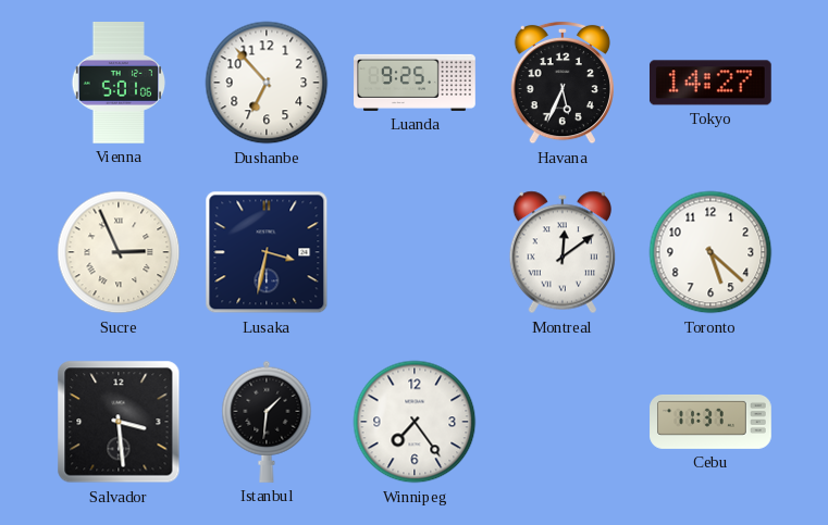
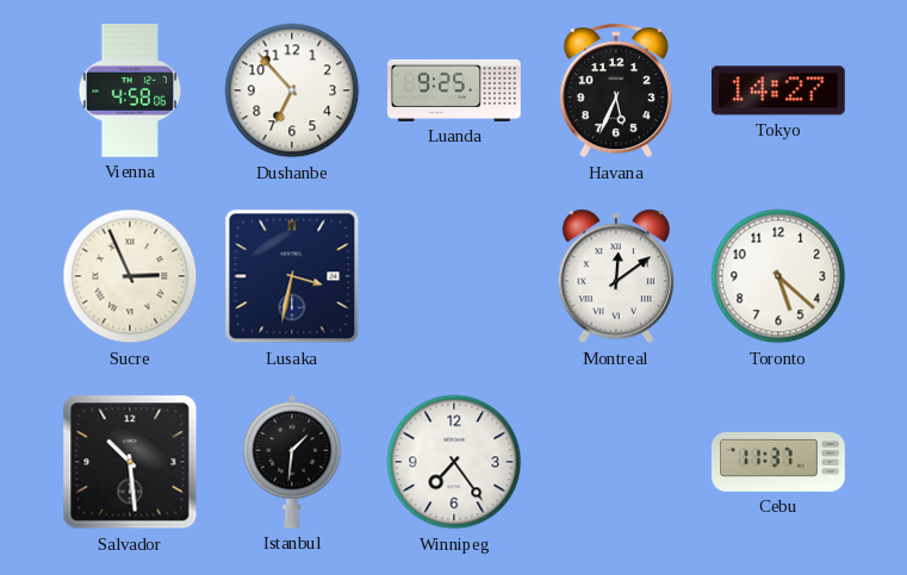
Vienna: 5:01 -> 4:58 (130, 92)
Salvador: 3:29 -> 10:29 (130, 462)
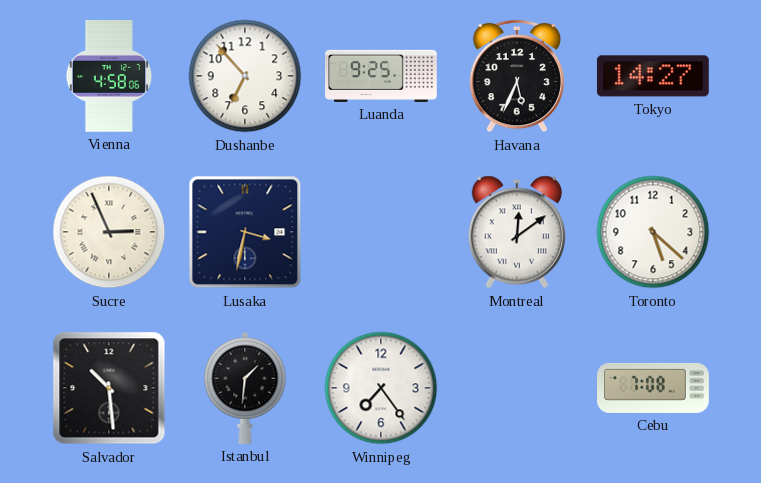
Cebu: 11:37 -> 7:08 (653, 388)
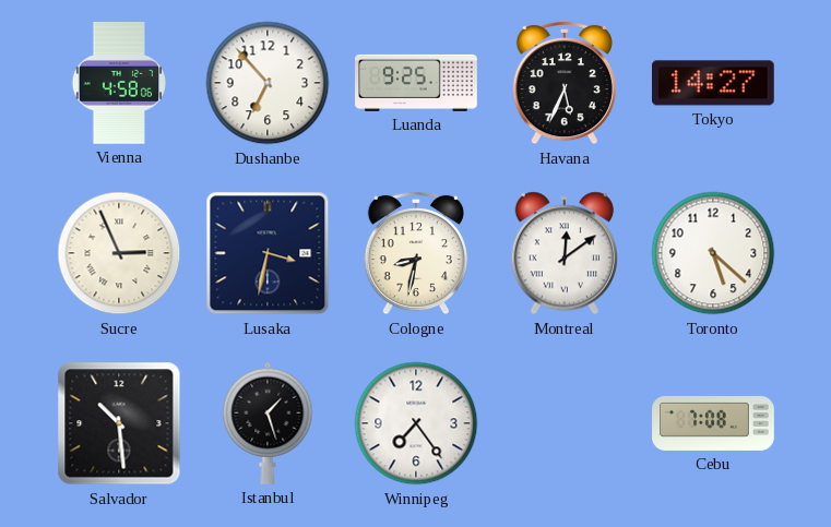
Cologne: none -> 8:32 (416, 253)
Istanbul: 1:31 -> 1:27 (268, 423)
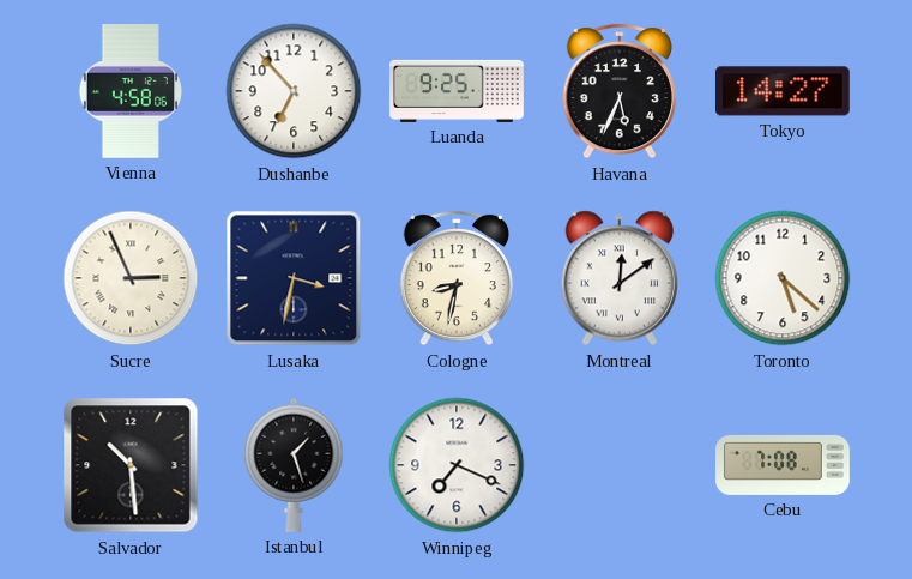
Winnipeg: 7:24 -> 7:19 (457, 465)
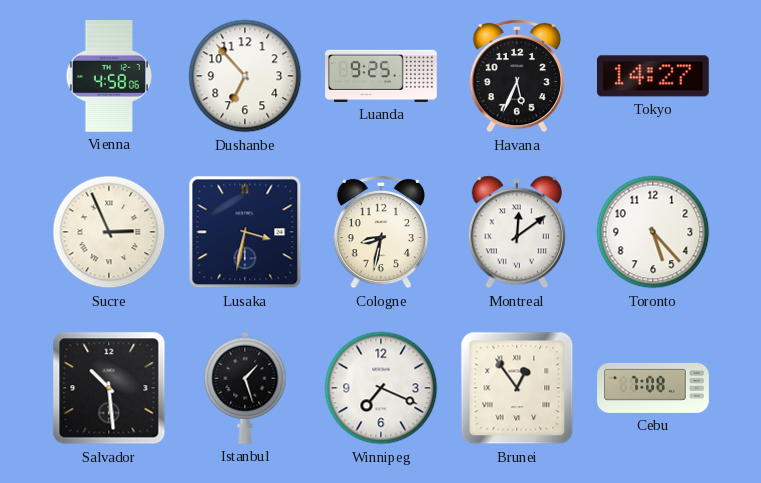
Toronto: 5:22 -> 5:23 (653, 232)
Brunei: none -> 12:54 (517, 388)
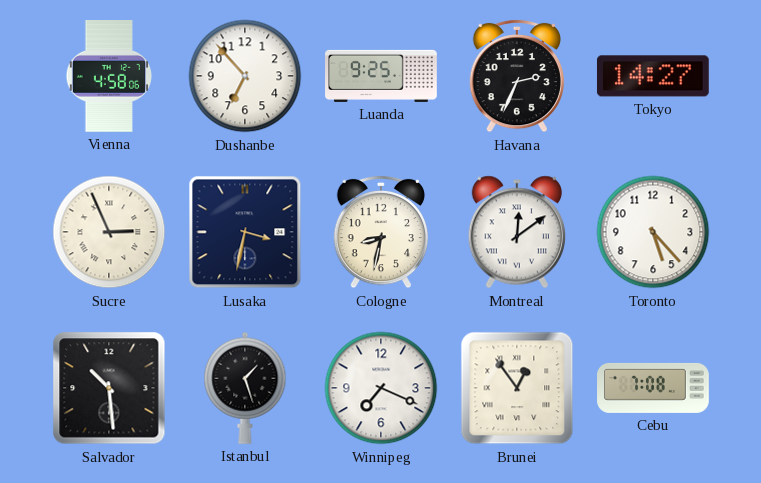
Havana: 5:34 -> 2:34 (517, 76)
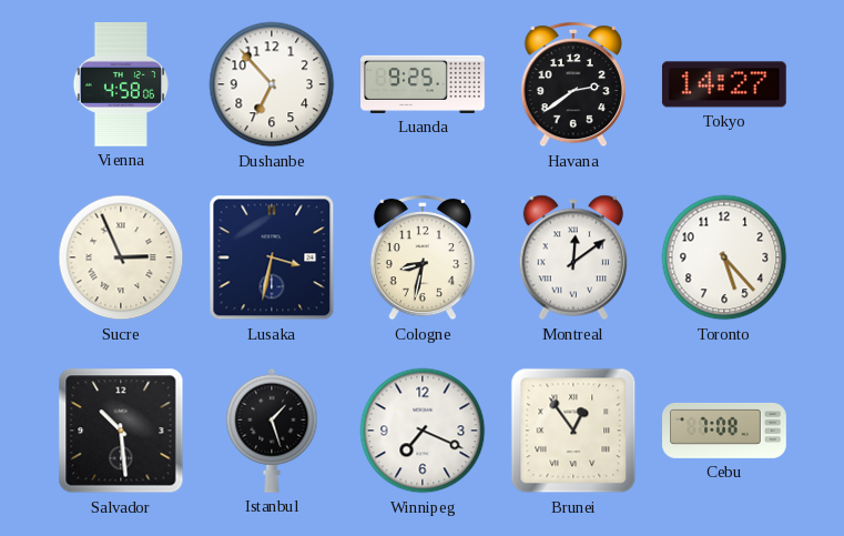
Havana: 2:34 -> 2:39 (573, 84)
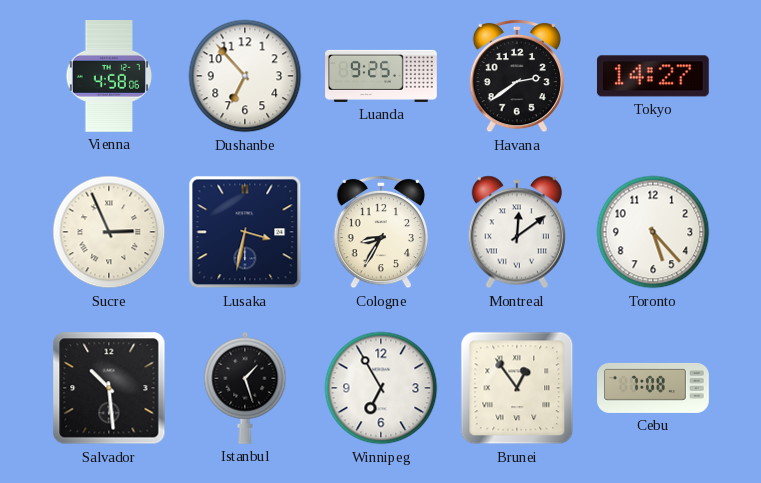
Cologne: 8:32 -> 8:35 (381, 232)
Winnipeg: 7:19 -> 6:55 (381, 388)
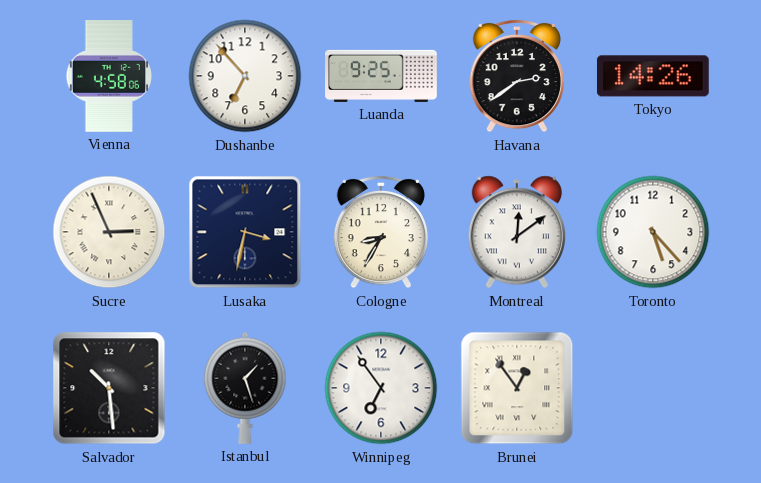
Tokyo: 14:27 -> 14:26 (653, 76)
Winnipeg: 6:55 -> 6:54 (381, 388)
Cebu: 7:08 -> none (653, 388)
